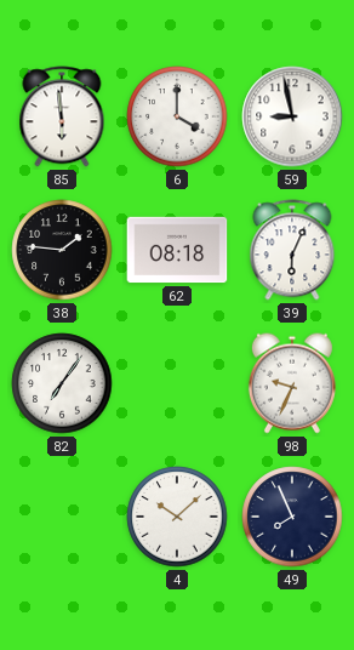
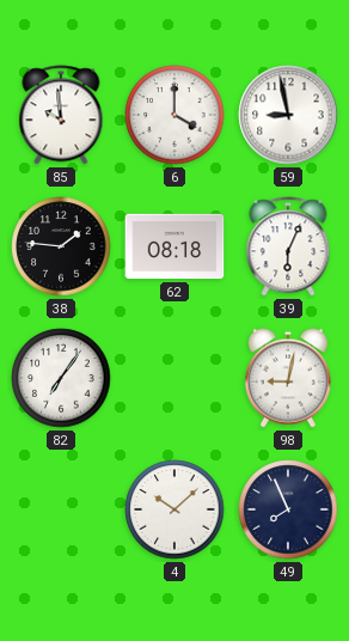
85: 5:59 -> 9:59 (61, 115)
98: 9:34 -> 9:02 (288, 378)
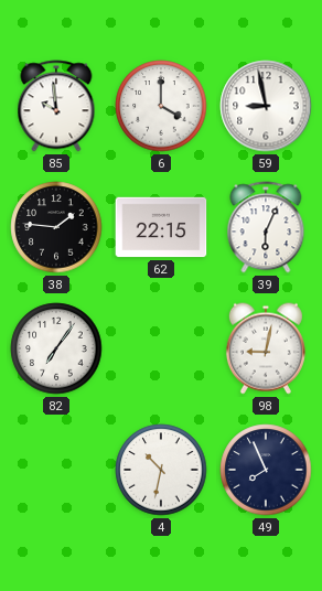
62: 08:18 -> 22:15 (161, 227)
4: 10:08 -> 10:32 (161, 470)
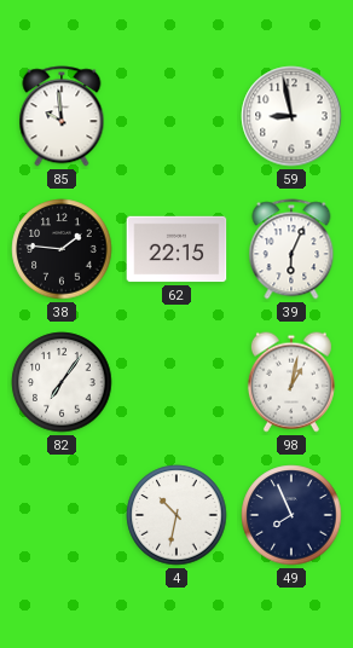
6: 4:00 -> none (161, 106)
98: 9:02 -> 1:02 (291, 382)
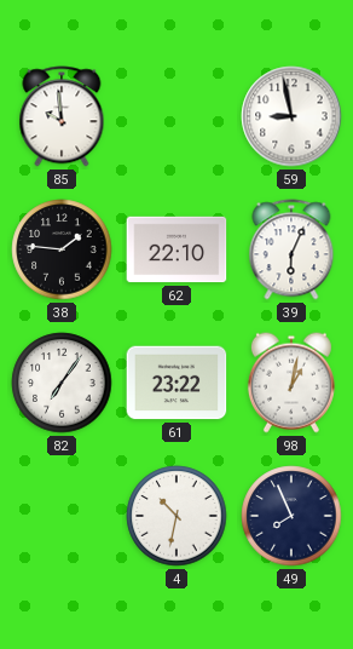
62: 22:15 -> 22:10 (176, 249)
61: none -> 23:22 (176, 383)
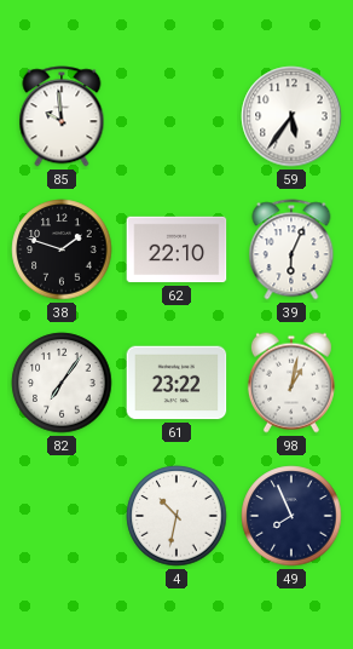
59: 8:58 -> 5:36 (291, 116)
38: 1:46 -> 1:48 (62, 249)
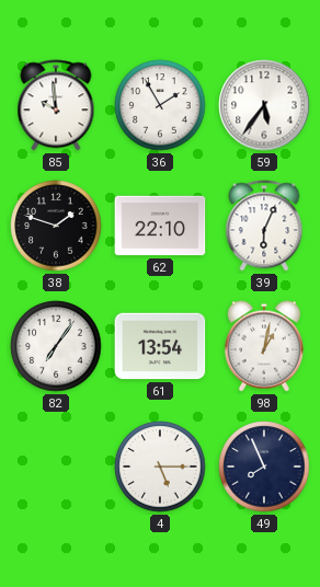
36: none -> 1:55 (160, 105)
61: 23:22 -> 13:54 (160, 346)
4: 10:32 -> 5:15 (160, 467)
